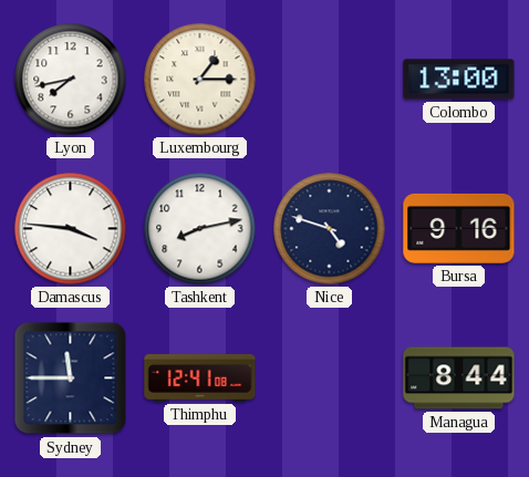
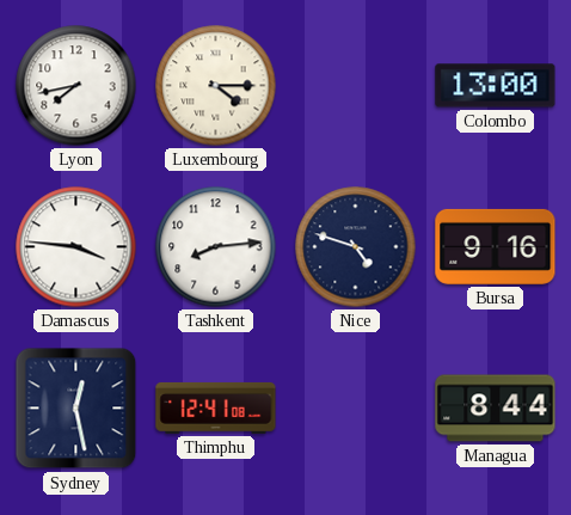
Luxembourg: 1:15 -> 4:15 (216, 86)
Tashkent: 8:13 -> 8:14 (216, 247)
Sydney: 11:45 -> 12:28 (76, 409)
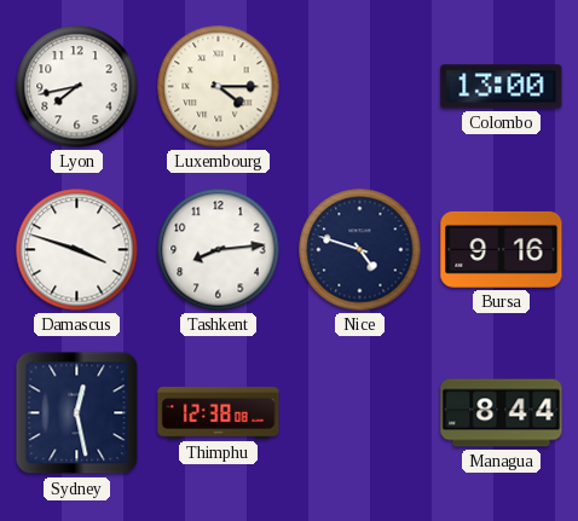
Damascus: 3:46 -> 3:48 (77, 250)
Thimphu: 12:41 -> 12:38 (219, 412)
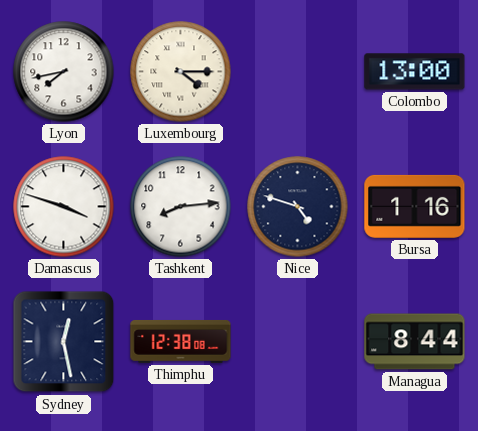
Bursa: 9:16 -> 1:16 (415, 206)
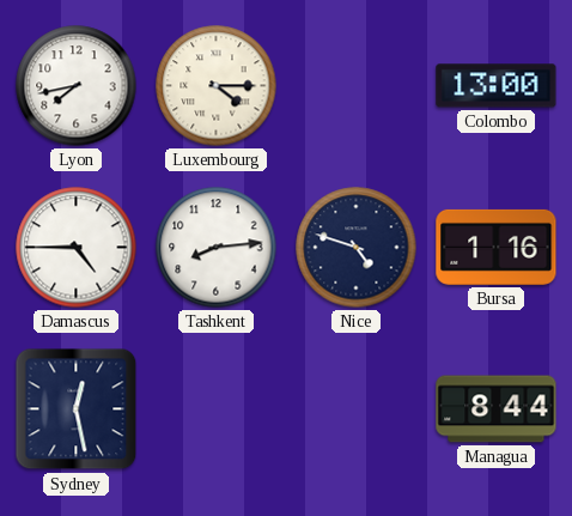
Damascus: 3:48 -> 4:45 (77, 248)
Thimphu: 12:38 -> none (181, 341)
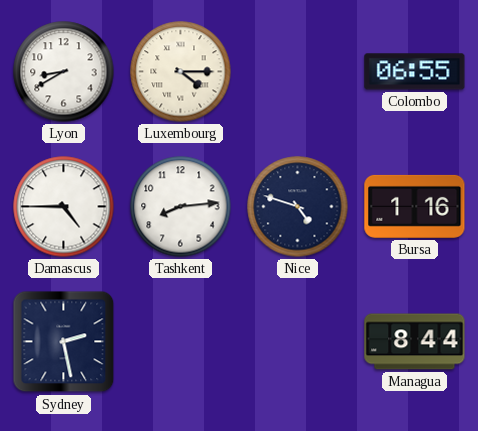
Lyon: 7:43 -> 8:40 (64, 72)
Colombo: 13:00 -> 06:55 (415, 72)
Sydney: 12:28 -> 2:28 (64, 342)
